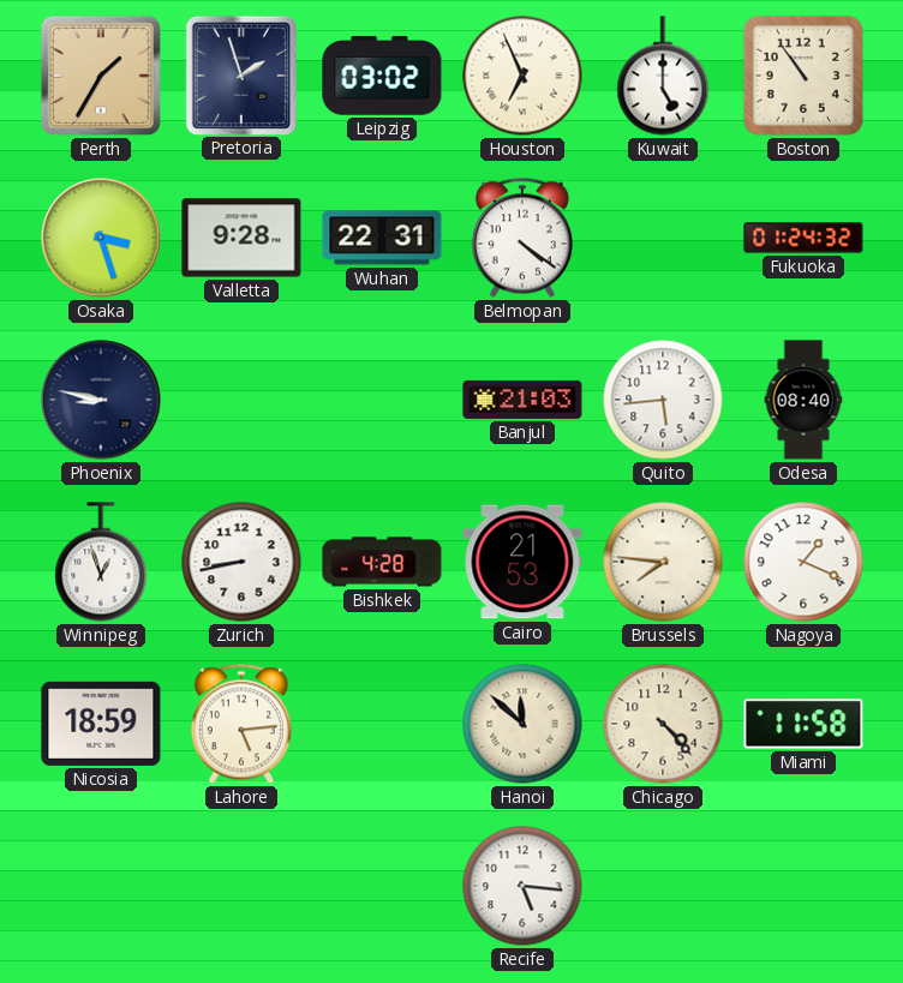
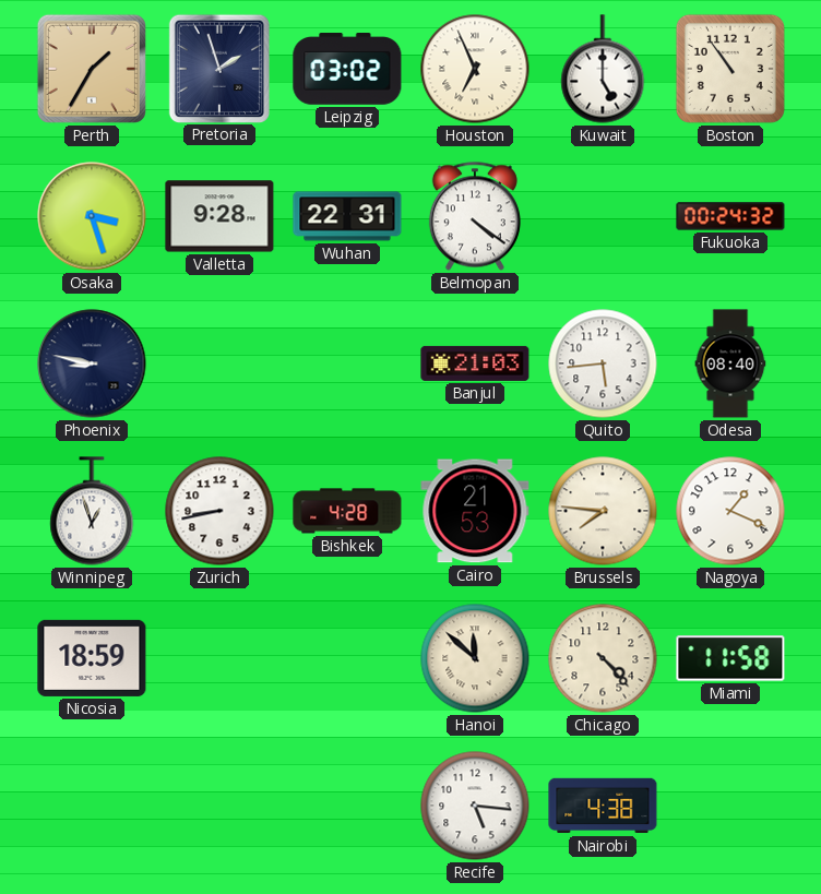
Fukuoka: 01:24 -> 00:24 (730, 216)
Lahore: 5:14 -> none (241, 724)
Nairobi: none -> 4:38 (603, 806)
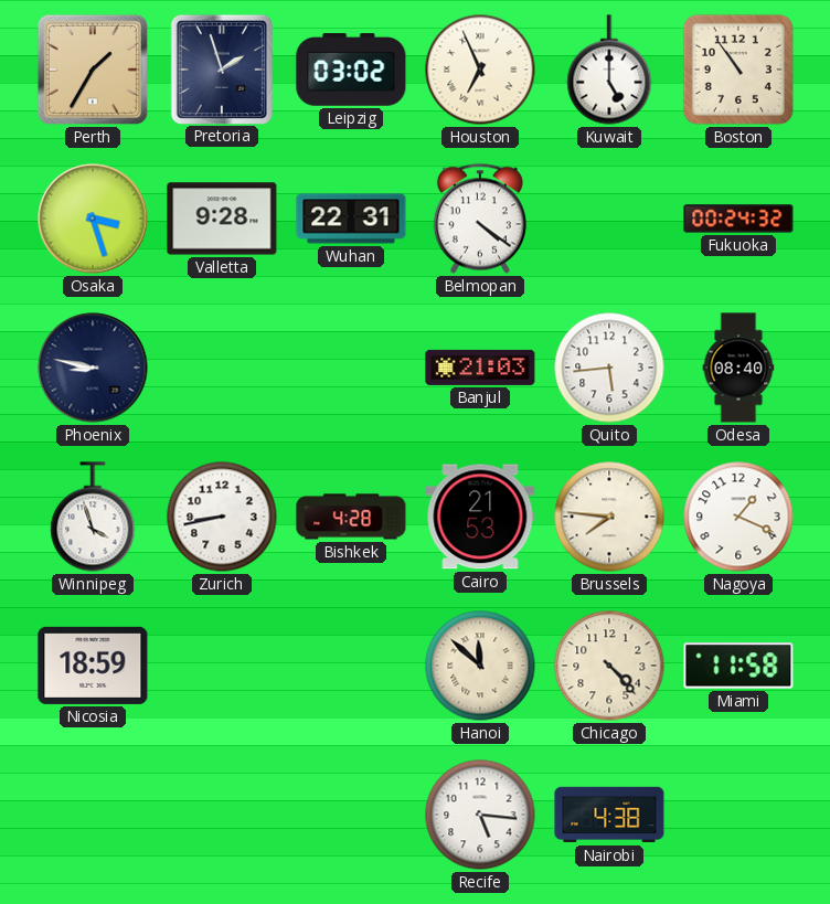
Winnipeg: 12:57 -> 3:57 (93, 517)
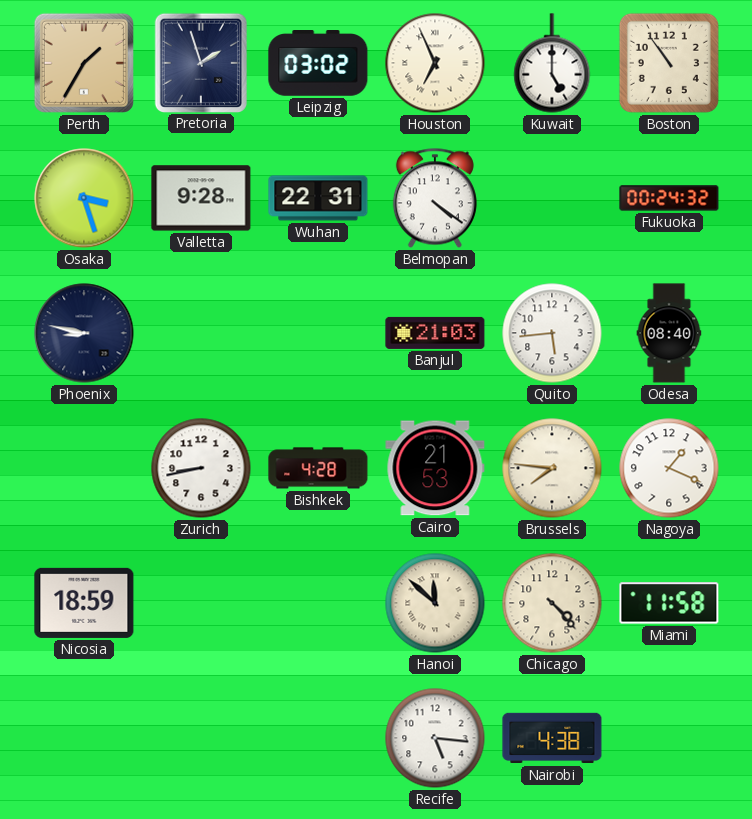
Winnipeg: 3:57 -> none (93, 517)
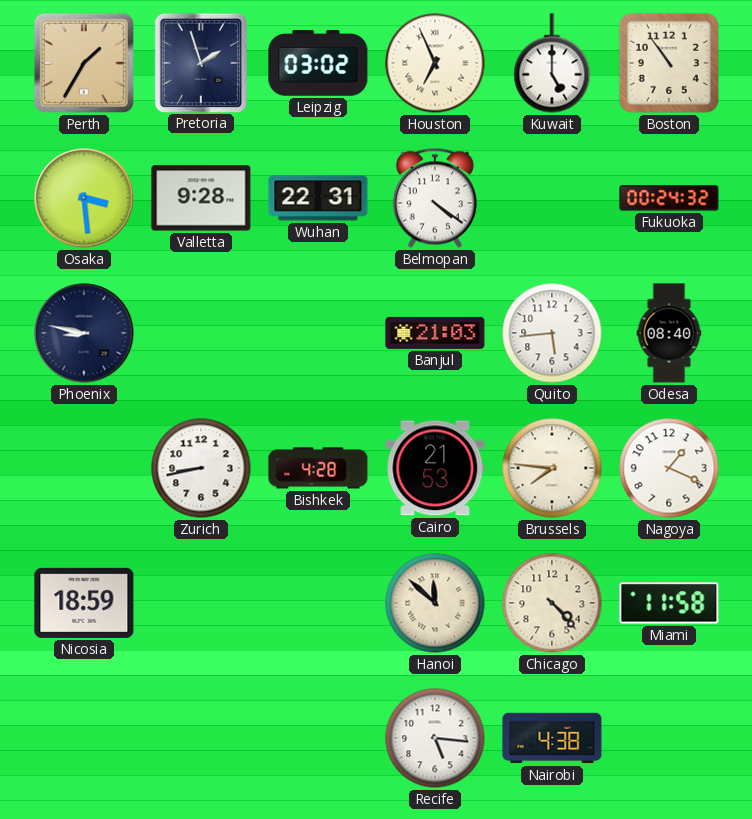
Osaka: 3:27 -> 3:29 (84, 198)
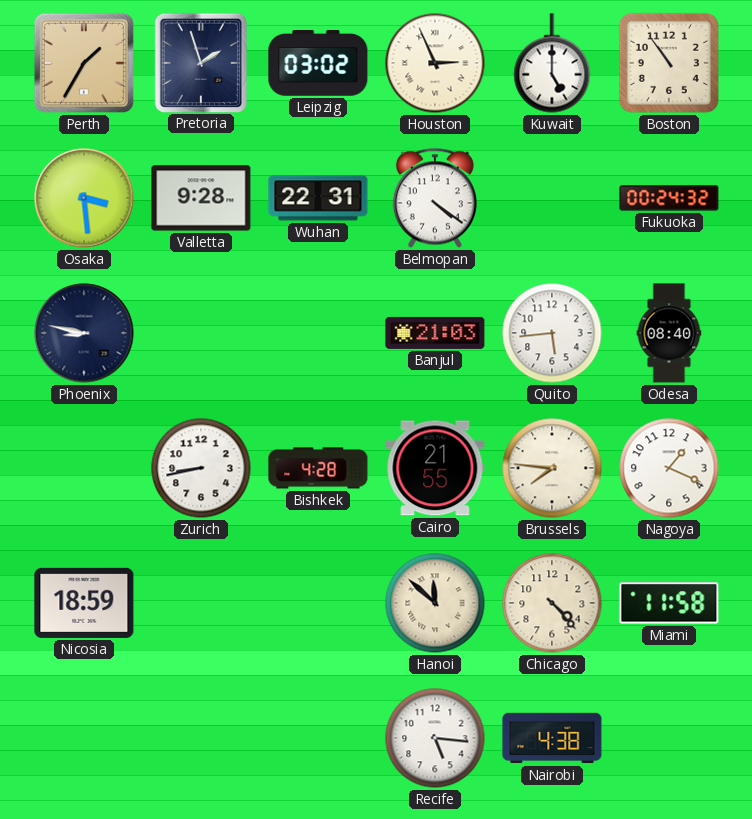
Houston: 6:56 -> 2:56 (435, 63)
Cairo: 21:53 -> 21:55 (435, 468)
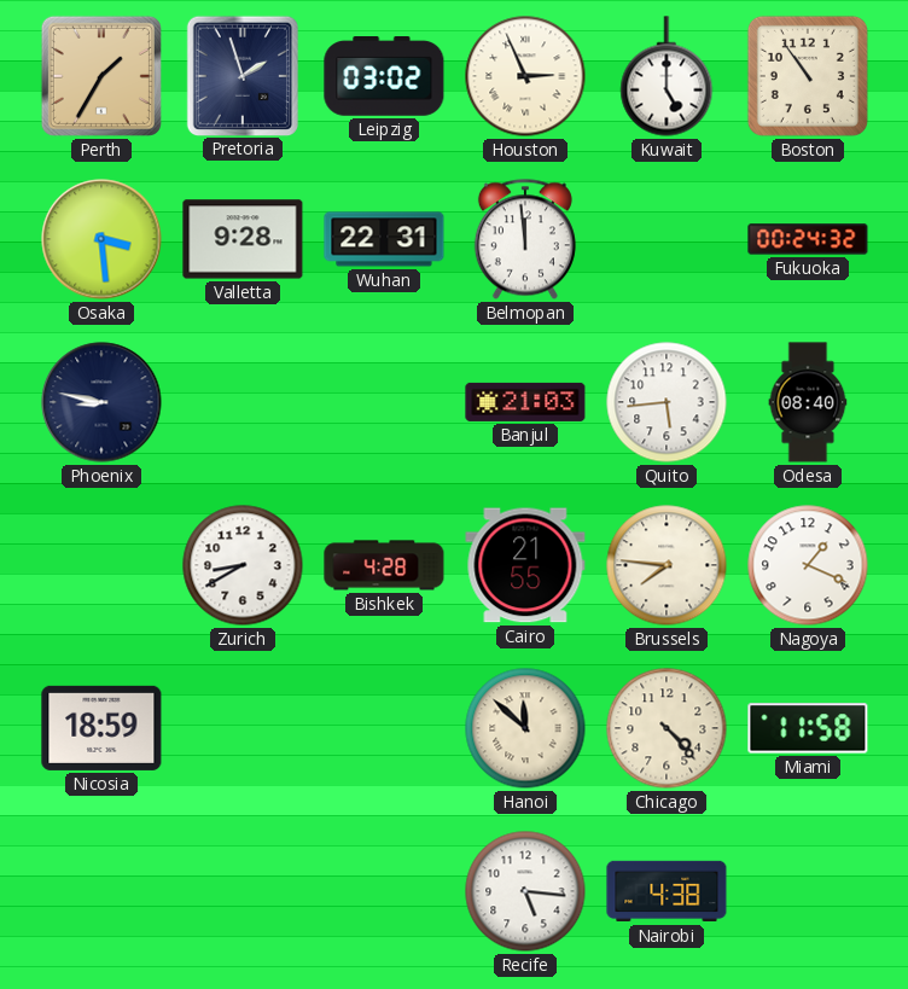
Belmopan: 4:21 -> 11:59 (525, 239)
Zurich: 8:43 -> 8:40 (243, 565)
